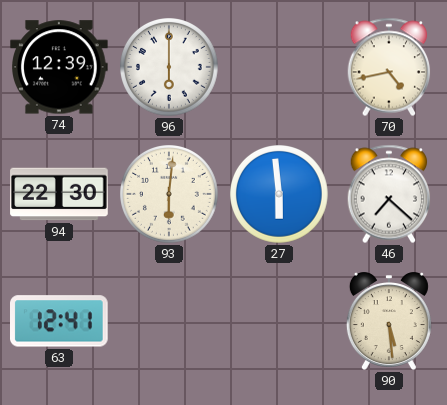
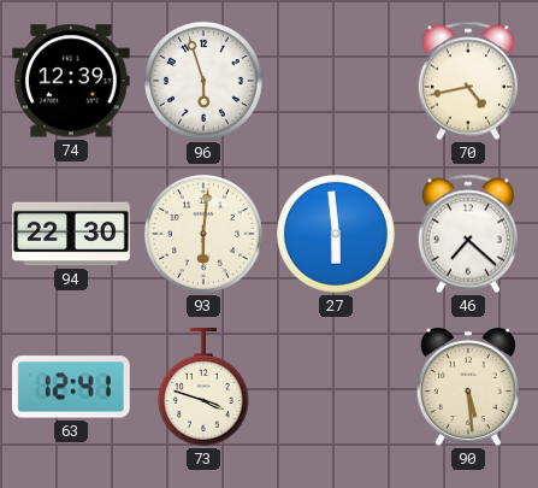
96: 6:00 -> 5:57 (205, 82)
73: none -> 3:48 (203, 387)
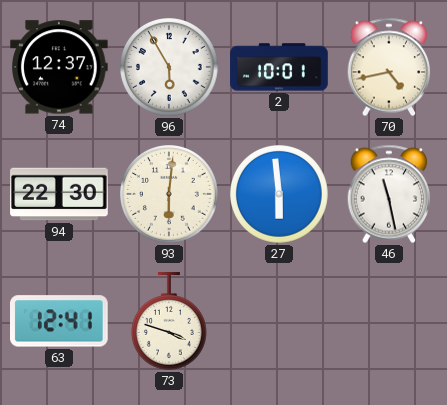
74: 12:39 -> 12:37 (60, 67)
96: 5:57 -> 5:55 (170, 68)
2: none -> 10:01 (279, 67)
46: 7:22 -> 11:28 (389, 194)
90: 5:29 -> none (468, 387)
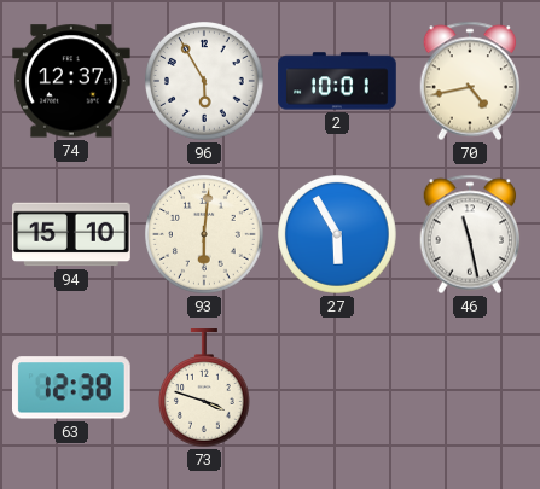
94: 22:30 -> 15:10 (71, 234)
27: 5:59 -> 5:55 (338, 235)
63: 12:41 -> 12:38 (72, 388)
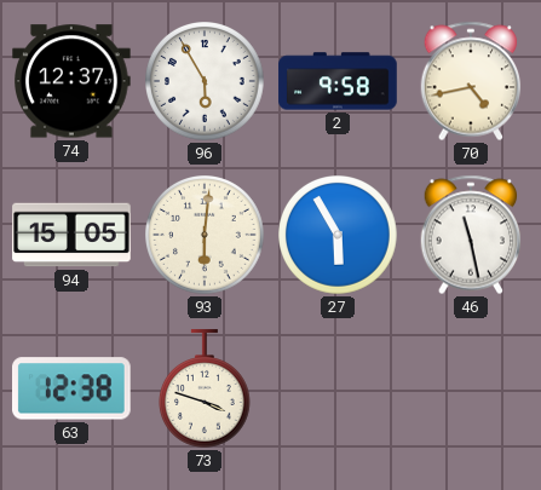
2: 10:01 -> 9:58 (338, 81)
94: 15:10 -> 15:05 (71, 235)
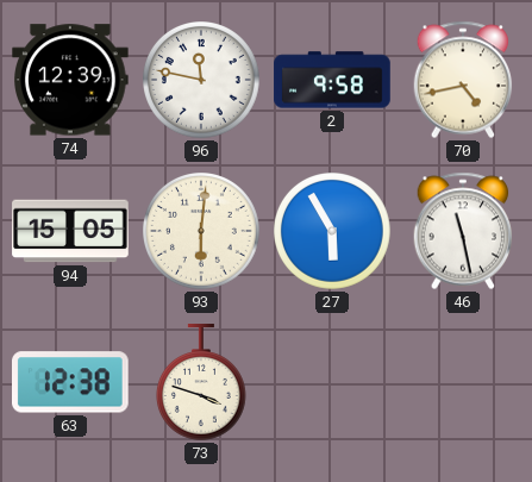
74: 12:37 -> 12:39 (71, 80)
96: 5:55 -> 11:47 (202, 81)
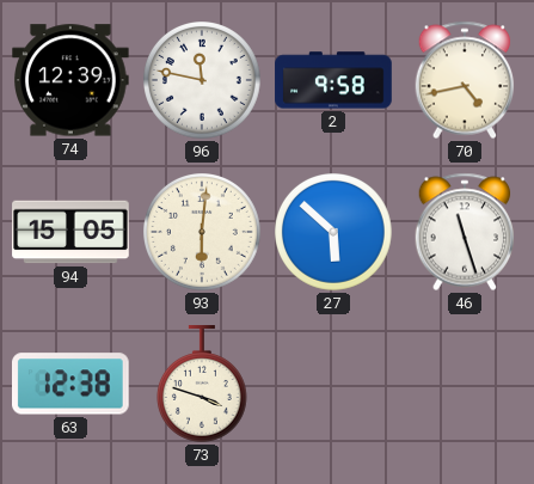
27: 5:55 -> 5:52 (334, 233)
46: 11:28 -> 11:27 (465, 232)
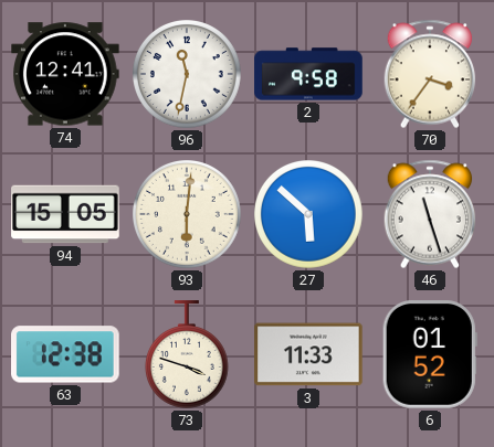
74: 12:39 -> 12:41 (66, 74)
96: 11:47 -> 11:32 (188, 75)
70: 4:43 -> 3:36 (430, 74)
3: none -> 11:33 (308, 354)
6: none -> 01:52 (430, 354)
